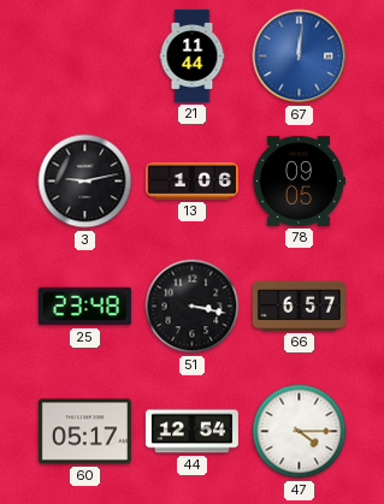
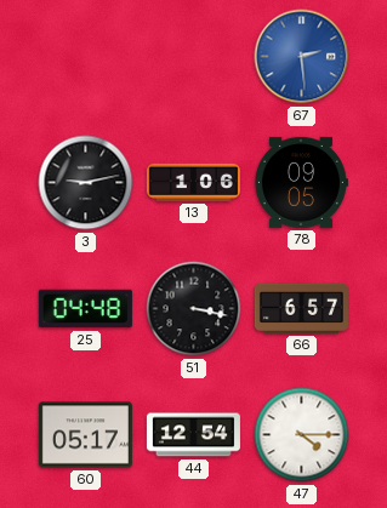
21: 11:44 -> none (193, 55)
67: 12:01 -> 2:29 (302, 57)
25: 23:48 -> 04:48 (85, 309)
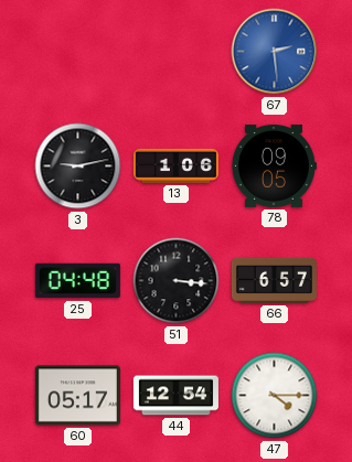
51: 3:17 -> 3:16 (177, 281)
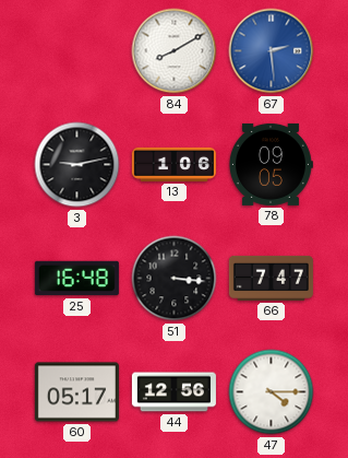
84: none -> 8:10 (175, 51)
25: 04:48 -> 16:48 (76, 279)
66: 6:57 -> 7:47 (271, 278)
44: 12:54 -> 12:56 (173, 392)
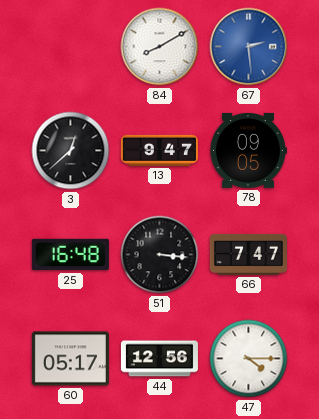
3: 9:13 -> 12:38 (71, 151)
13: 1:06 -> 9:47 (159, 150)
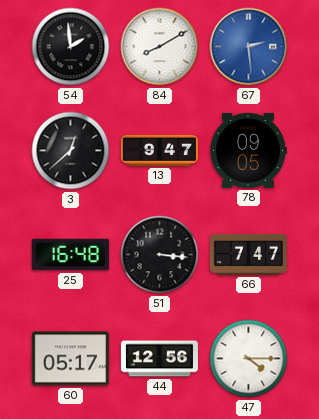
54: none -> 1:59 (71, 47)
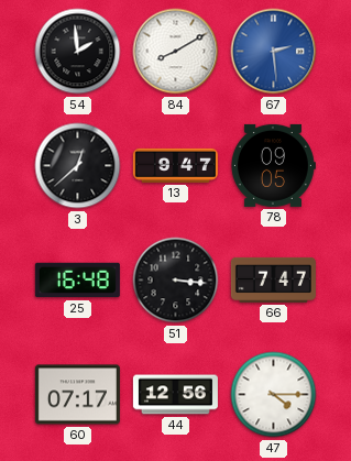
60: 05:17 -> 07:17 (77, 395)
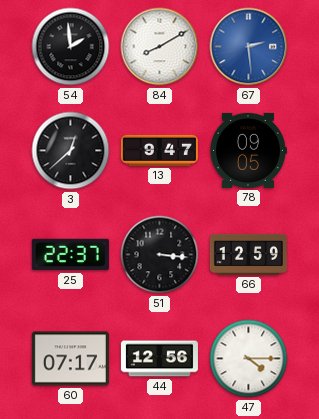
25: 16:48 -> 22:37 (70, 255)
66: 7:47 -> 12:59 (248, 254)
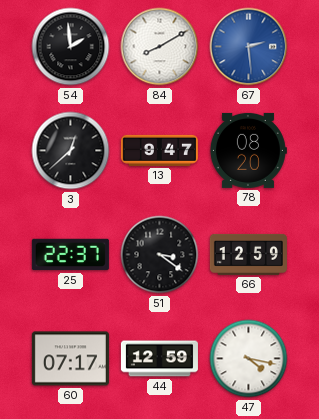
78: 09:05 -> 08:20 (248, 150)
51: 3:16 -> 3:21 (160, 255)
44: 12:56 -> 12:59 (159, 359)
47: 4:15 -> 4:17 (249, 359)
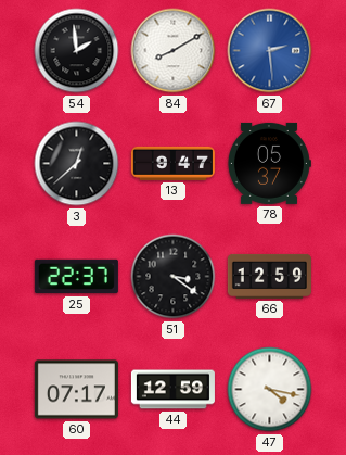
78: 08:20 -> 05:37 (269, 163)
